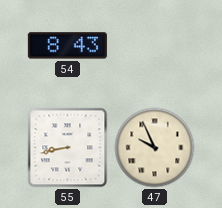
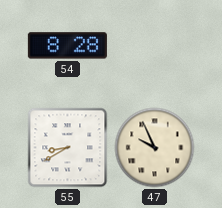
54: 8:43 -> 8:28 (67, 46)
55: 8:43 -> 8:40 (68, 148)
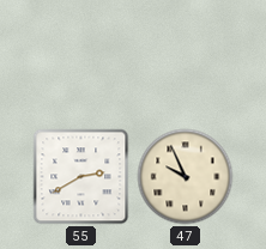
54: 8:28 -> none (67, 46)
55: 8:40 -> 2:40 (81, 177)
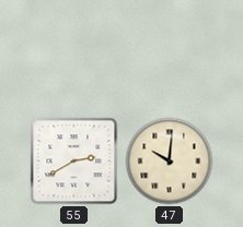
47: 9:56 -> 10:01 (170, 162)
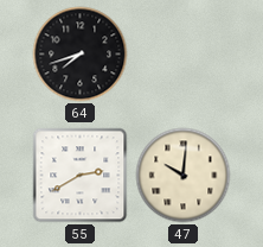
64: none -> 7:42 (81, 55)
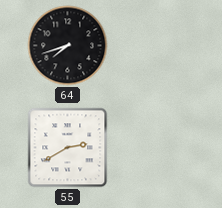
47: 10:01 -> none (184, 176)
